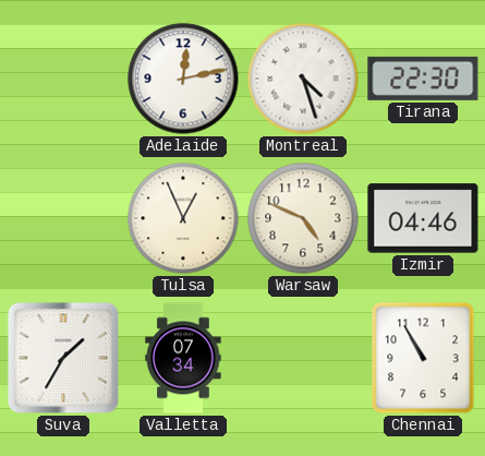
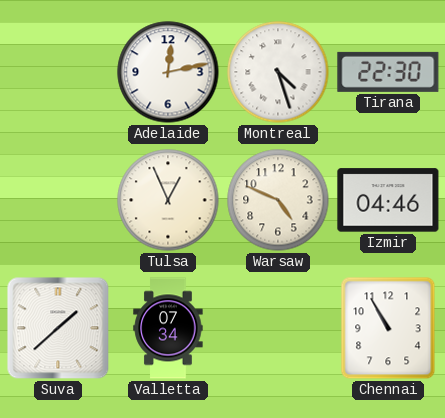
Suva: 1:35 -> 1:38 (58, 328)
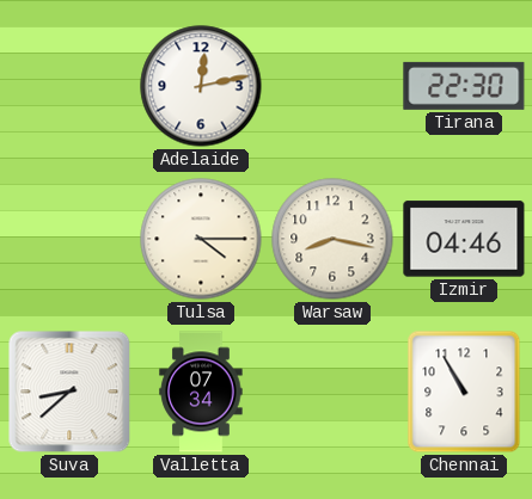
Montreal: 4:27 -> none (278, 72)
Tulsa: 12:56 -> 4:15 (201, 239)
Warsaw: 4:49 -> 8:17 (332, 239)
Suva: 1:38 -> 8:38 (69, 392)
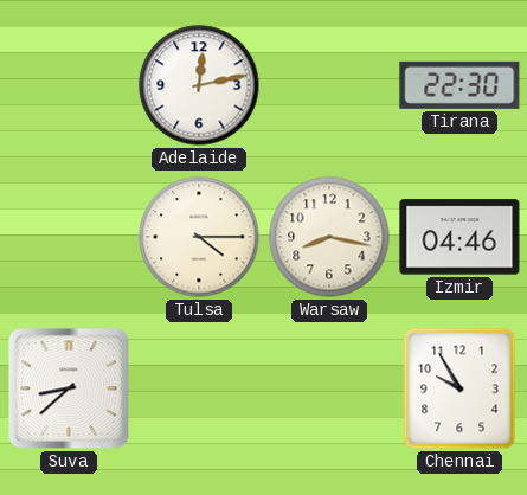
Valletta: 07:34 -> none (201, 392)
Chennai: 10:55 -> 9:55 (459, 388)
